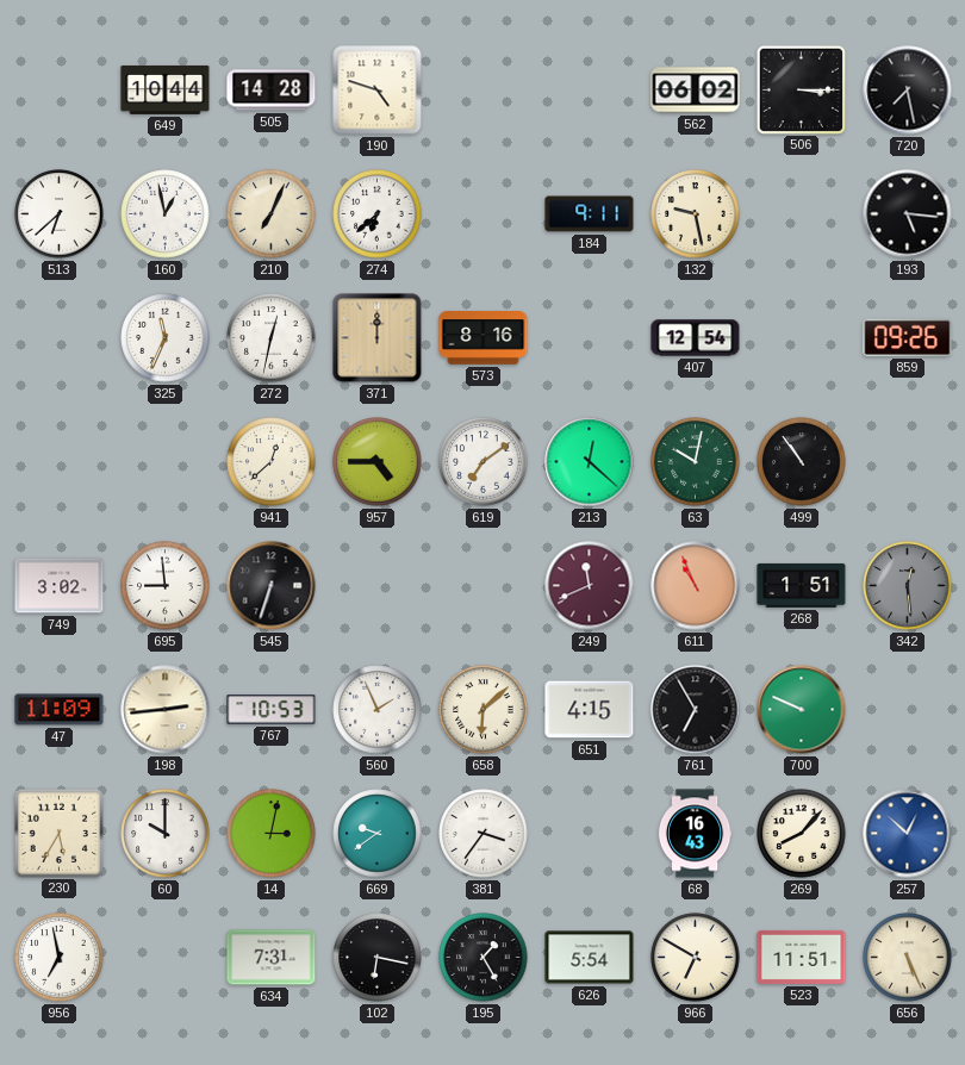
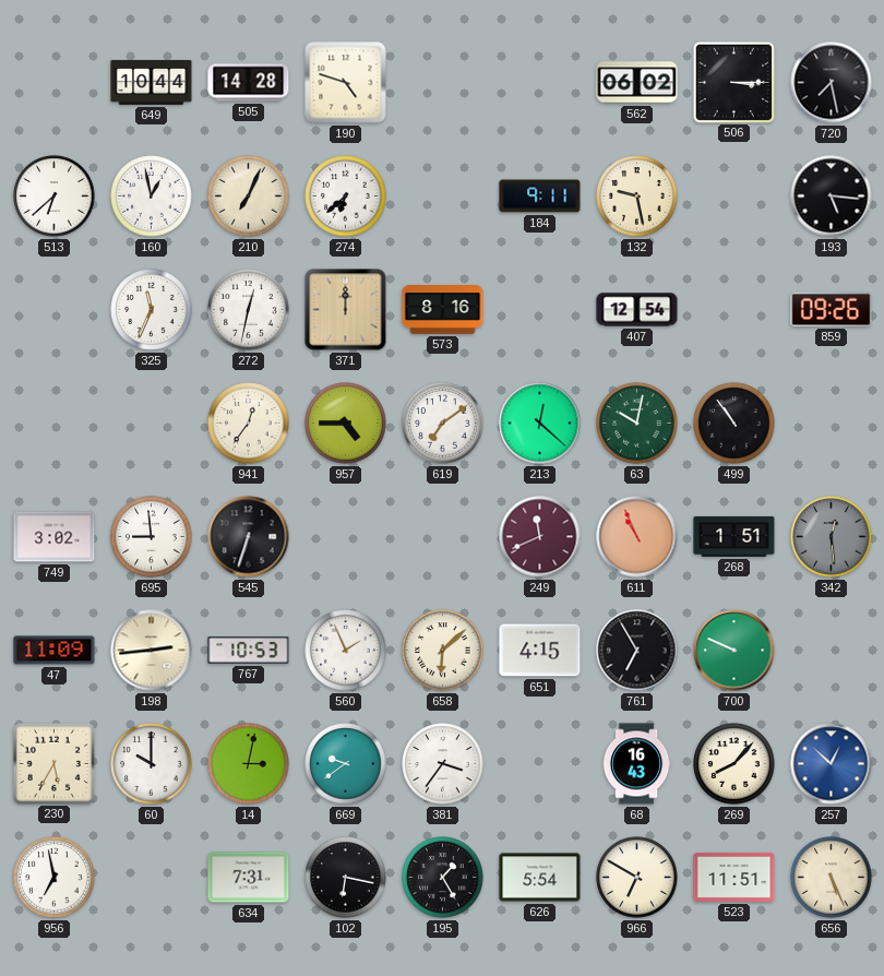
941: 12:38 -> 12:36 (249, 424)
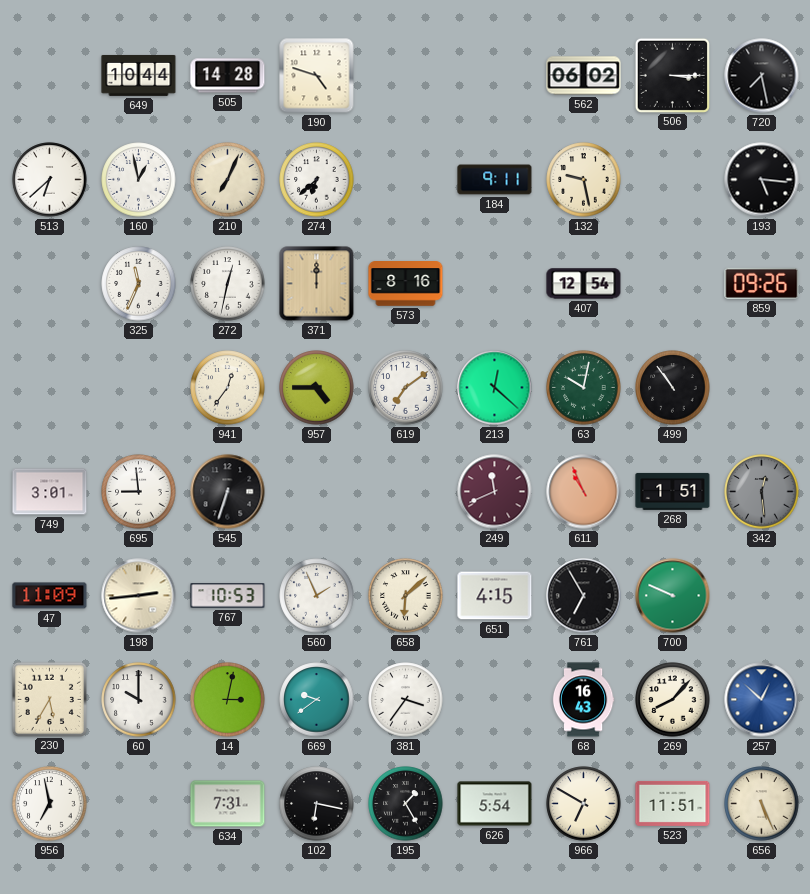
749: 3:02 -> 3:01 (50, 492)
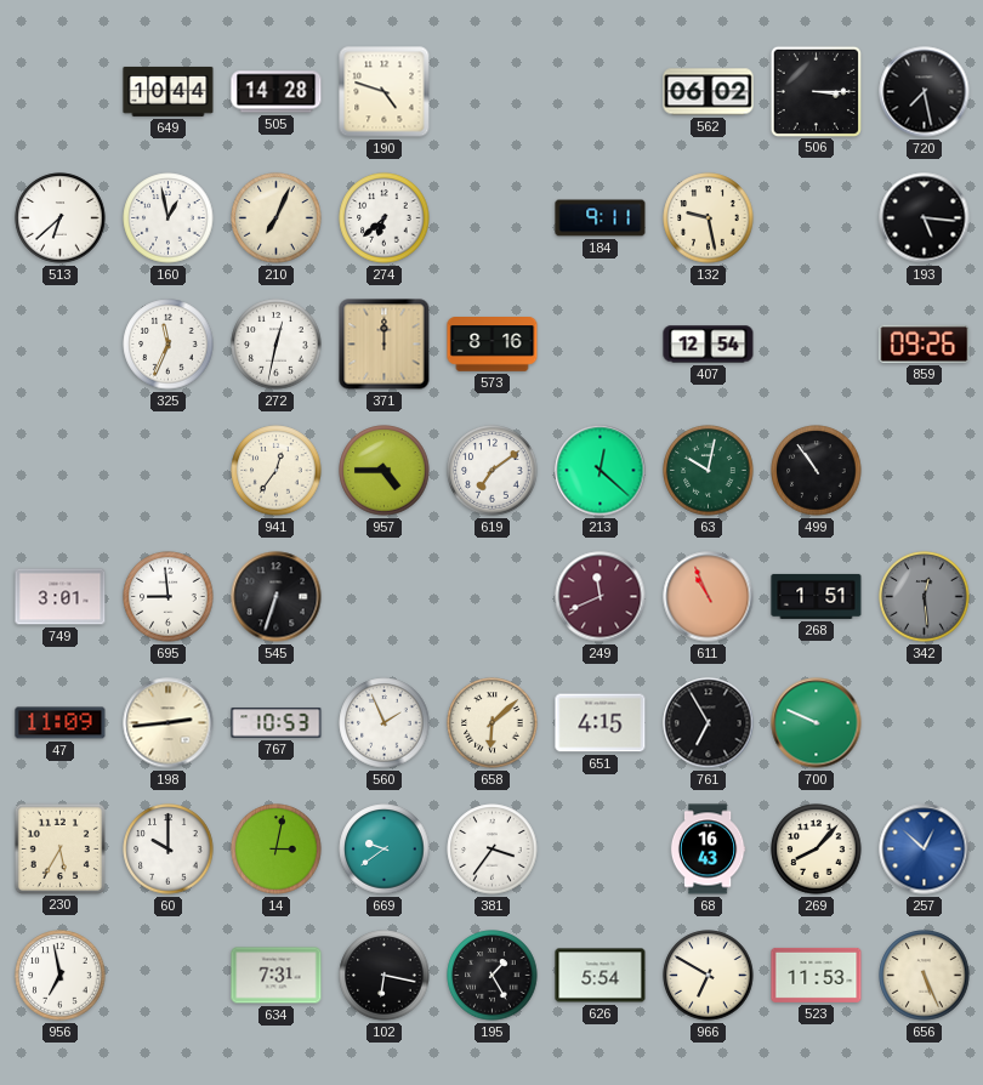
523: 11:51 -> 11:53 (817, 975)
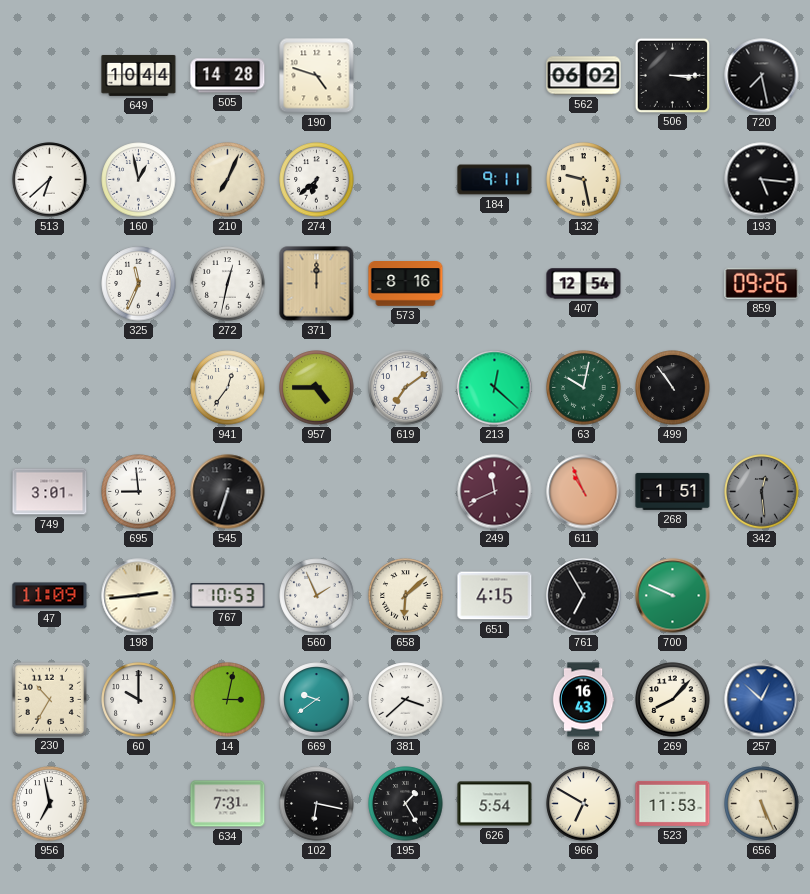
230: 5:35 -> 10:35 (49, 699)
381: 3:36 -> 3:38 (406, 700)
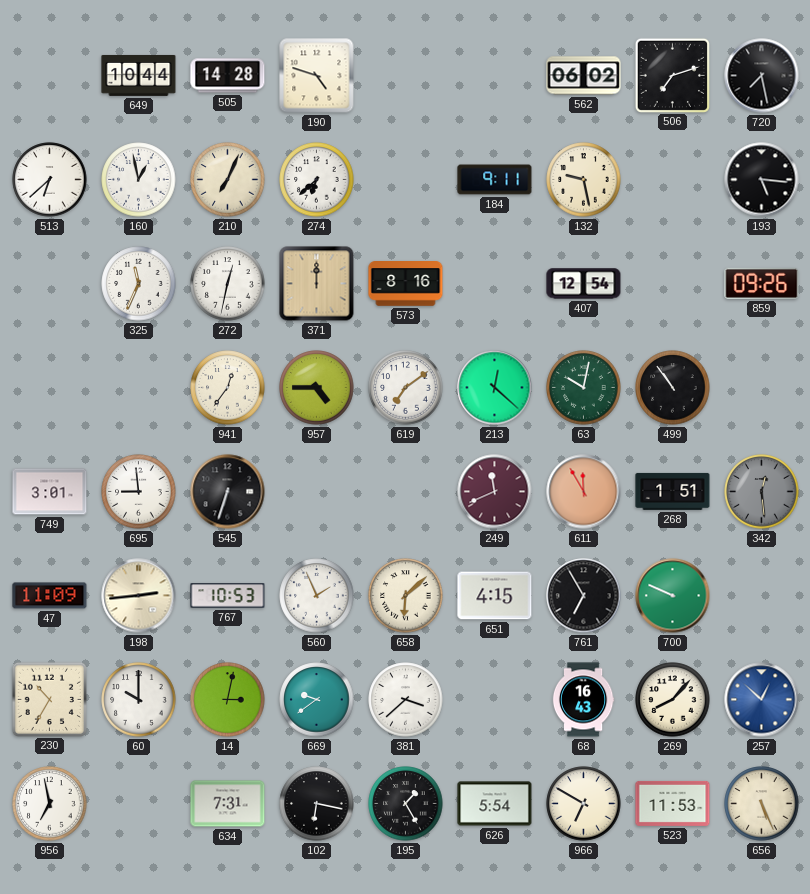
506: 3:15 -> 7:12 (672, 75)
611: 10:56 -> 11:55 (584, 492)
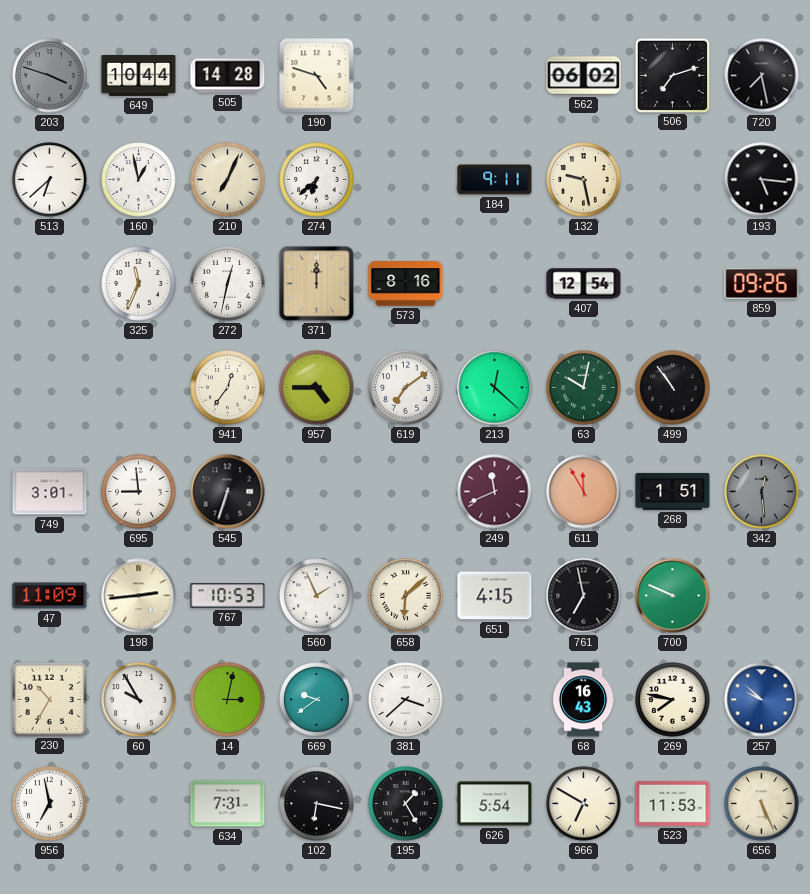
203: none -> 3:48 (50, 76)
761: 6:55 -> 6:58 (584, 596)
60: 10:00 -> 9:55 (139, 700)
269: 8:07 -> 7:47 (673, 700)
257: 12:52 -> 9:52 (762, 700)
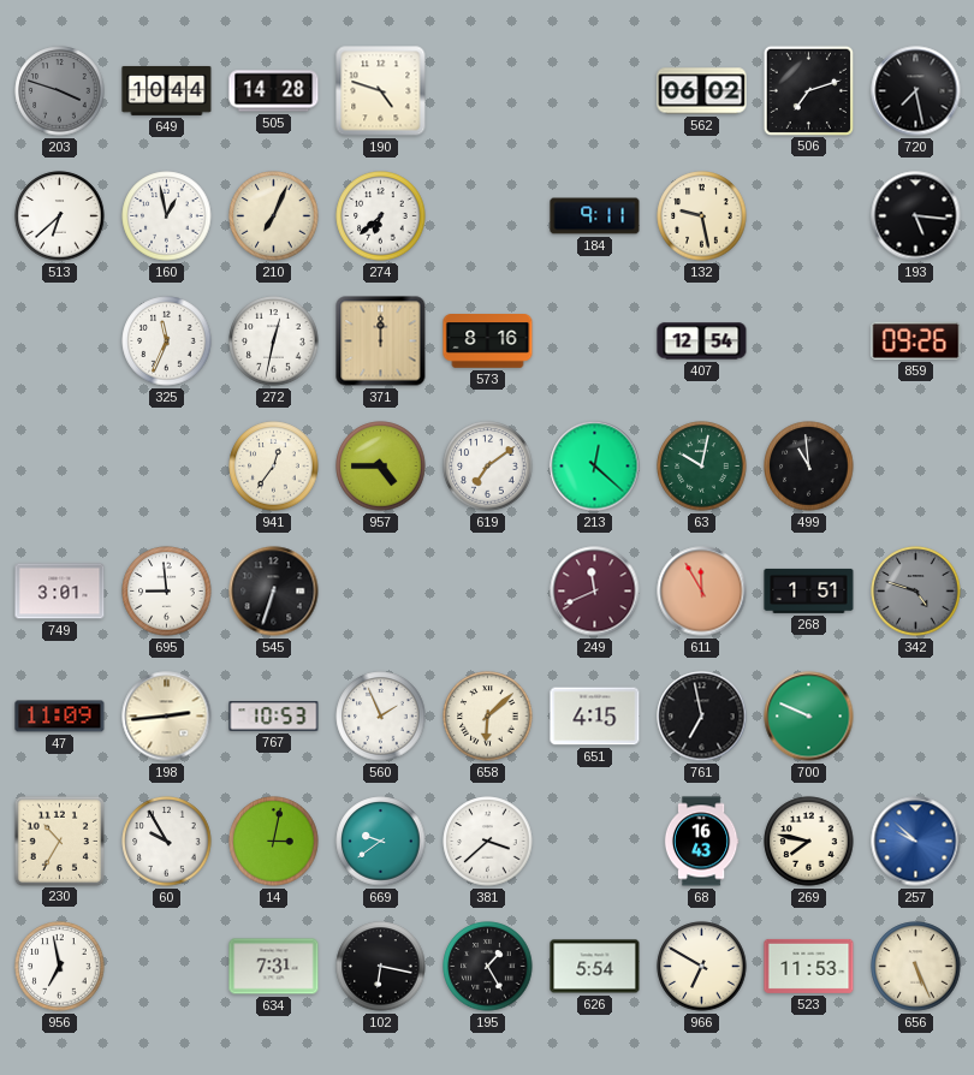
499: 10:54 -> 10:59 (809, 467)
342: 12:29 -> 4:48 (916, 592)
